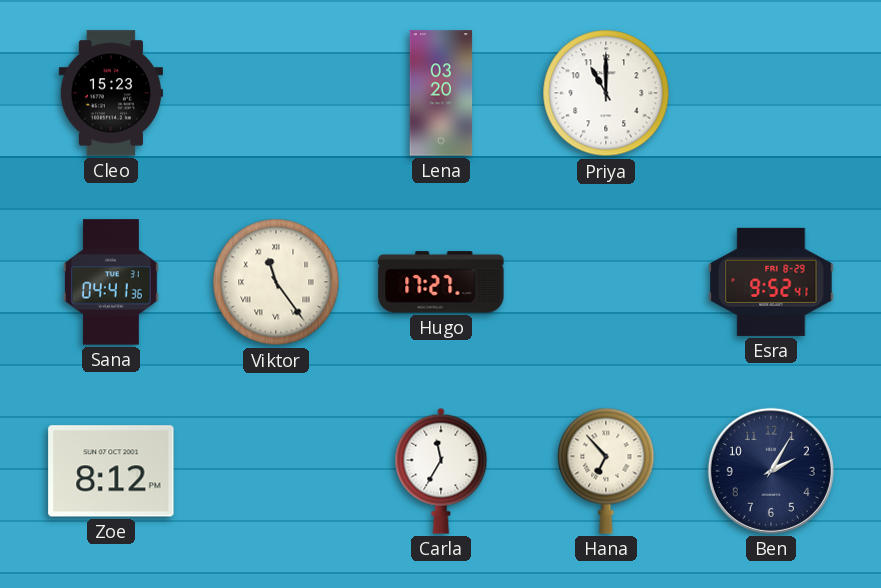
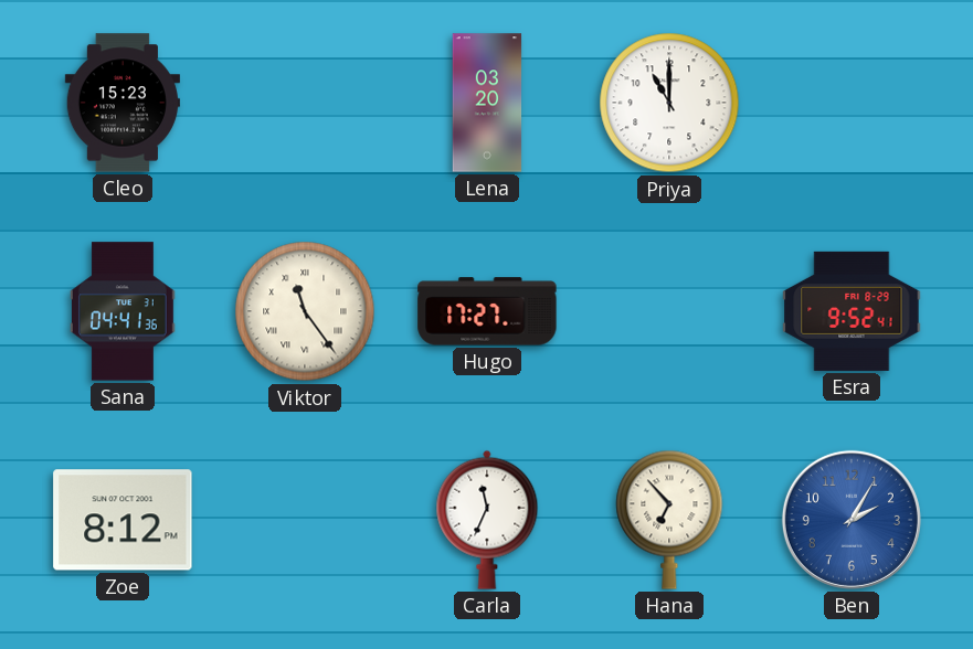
Carla: 11:35 -> 11:34 (487, 520)
Ben dial: navy -> blue (852, 520)
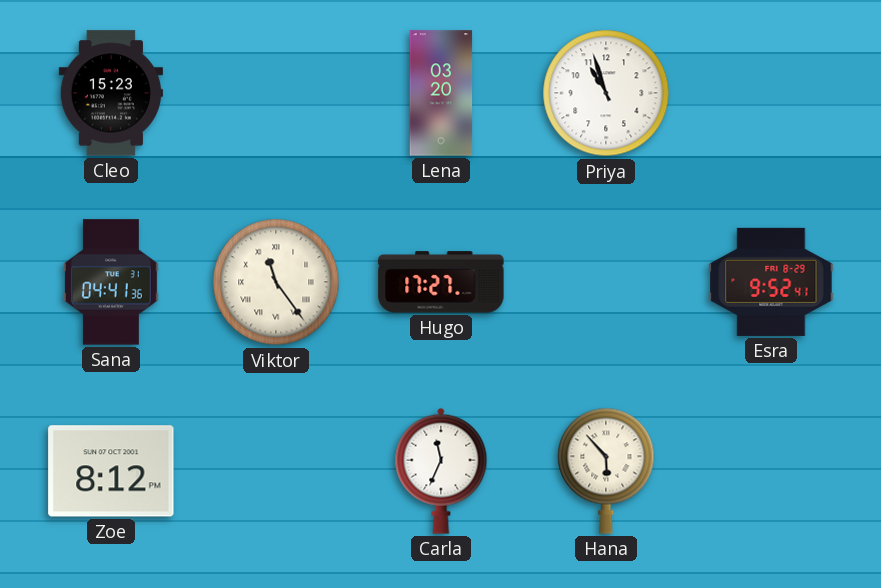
Priya: 11:00 -> 10:57 (606, 93)
Hana: 6:53 -> 5:53 (606, 471)
Ben: 2:05 -> none (852, 520)
